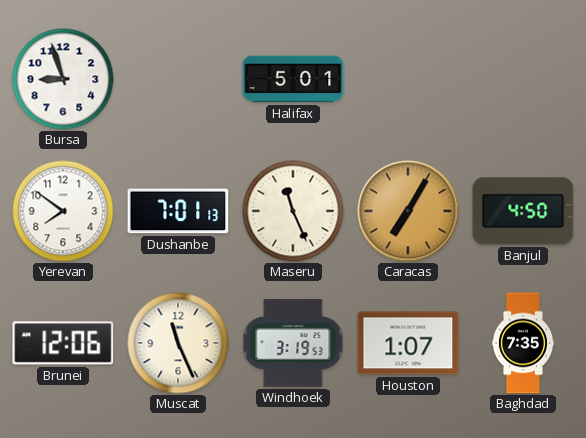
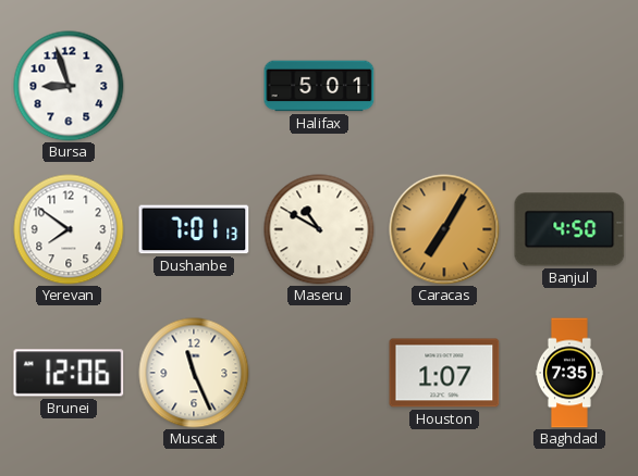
Maseru: 11:26 -> 10:50 (319, 229)
Windhoek: 3:19 -> none (293, 343)
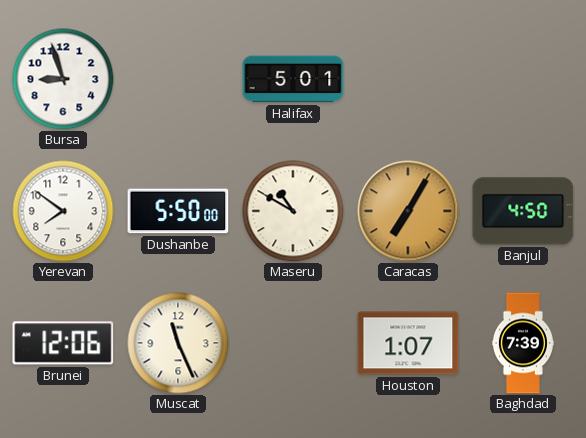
Dushanbe: 7:01 -> 5:50 (178, 211)
Baghdad: 7:35 -> 7:39 (523, 343)
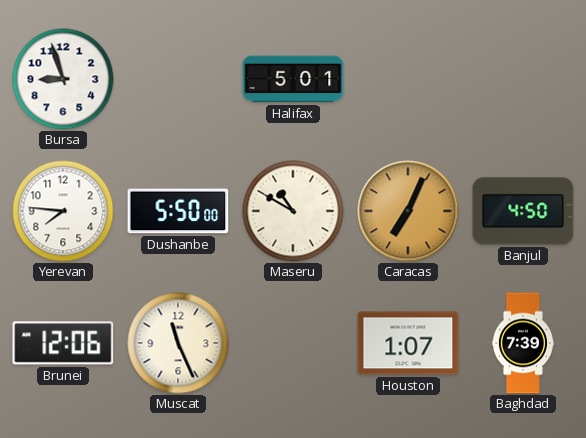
Yerevan: 7:51 -> 7:46 (63, 211)
Caracas: 7:05 -> 7:04 (408, 211)
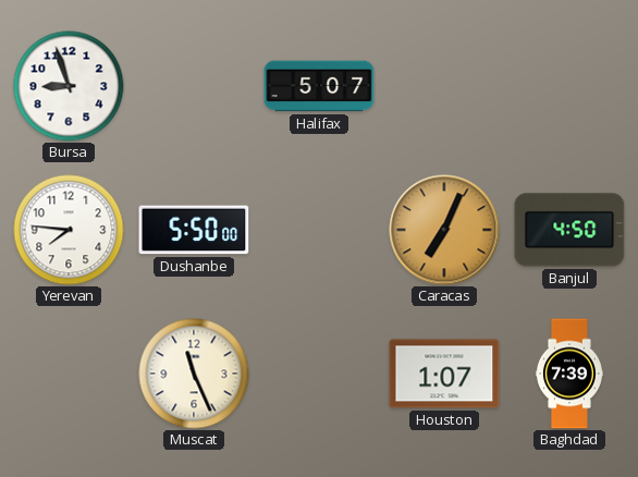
Halifax: 5:01 -> 5:07 (319, 86)
Maseru: 10:50 -> none (293, 211)
Brunei: 12:06 -> none (63, 343)
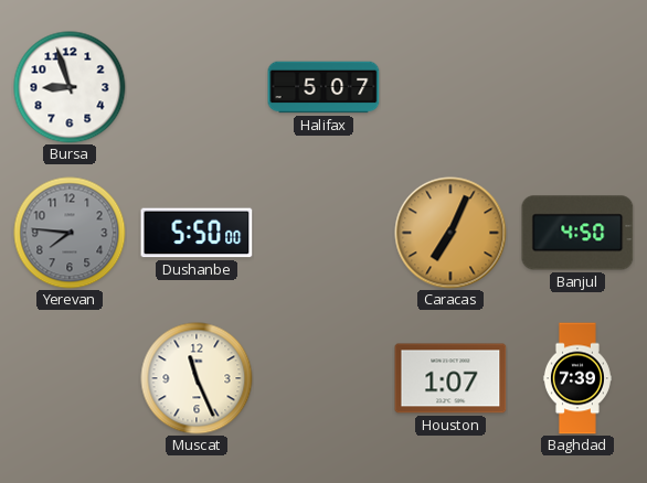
Yerevan dial: white -> grey (70, 233)
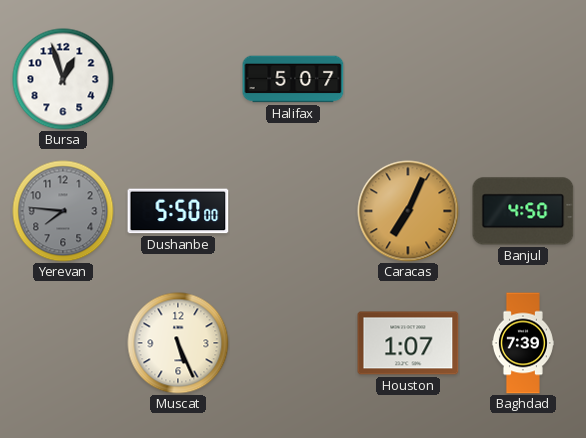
Bursa: 8:57 -> 12:57 (63, 79)
Muscat: 11:26 -> 5:26 (178, 343)
